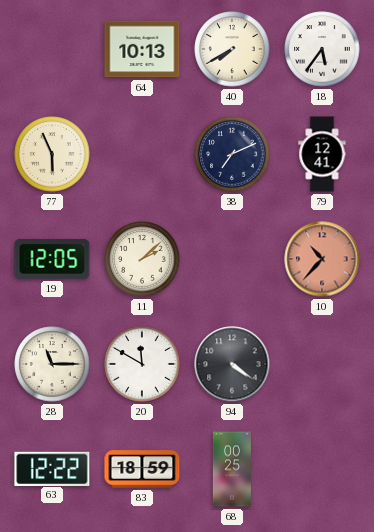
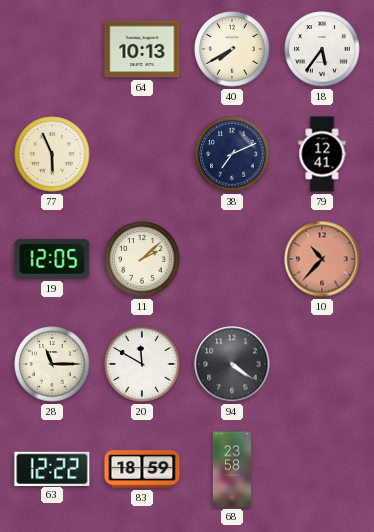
68: 00:25 -> 23:58 (232, 469)
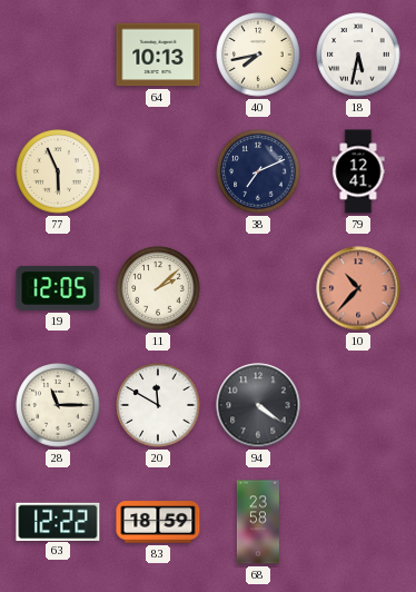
40: 7:40 -> 7:43 (258, 55)
18: 5:36 -> 5:32 (358, 55)
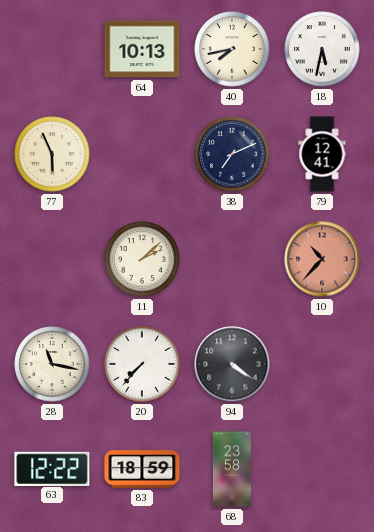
19: 12:05 -> none (58, 288)
28: 11:15 -> 11:17 (52, 364)
20: 11:50 -> 7:37 (142, 364)
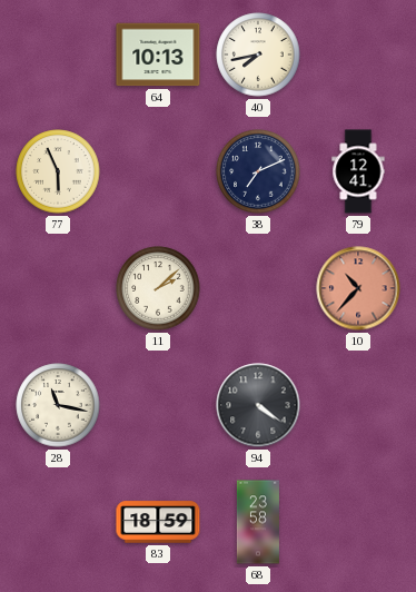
18: 5:32 -> none (322, 49)
20: 7:37 -> none (142, 364)
63: 12:22 -> none (52, 468)
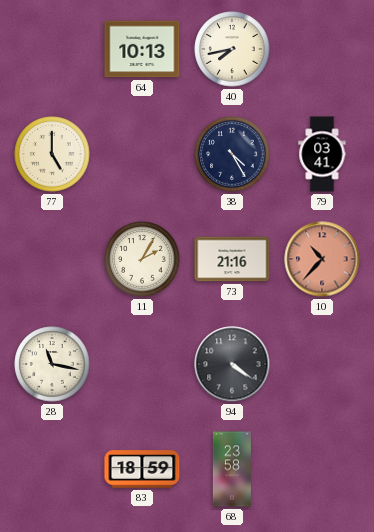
77: 5:56 -> 5:00 (52, 154)
38: 7:11 -> 4:25 (232, 154)
79: 12:41 -> 03:41 (322, 154)
11: 2:08 -> 2:05 (142, 259)
73: none -> 21:16 (232, 259)
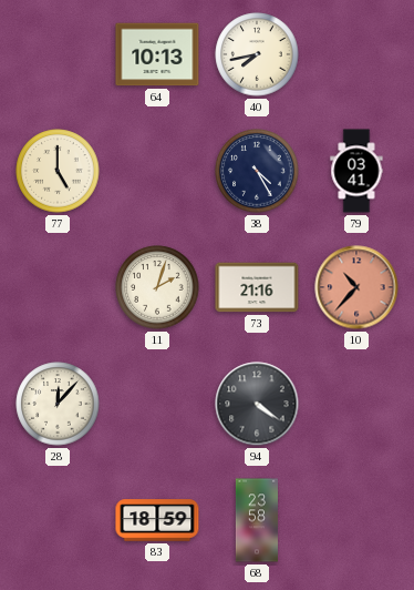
11: 2:05 -> 2:03 (157, 287)
28: 11:17 -> 12:07 (58, 404)
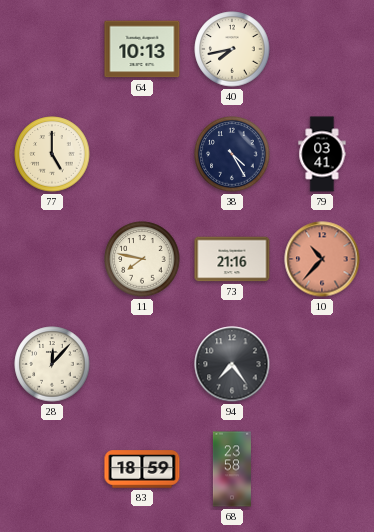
11: 2:03 -> 7:47 (142, 259)
94: 4:21 -> 7:24 (232, 364)
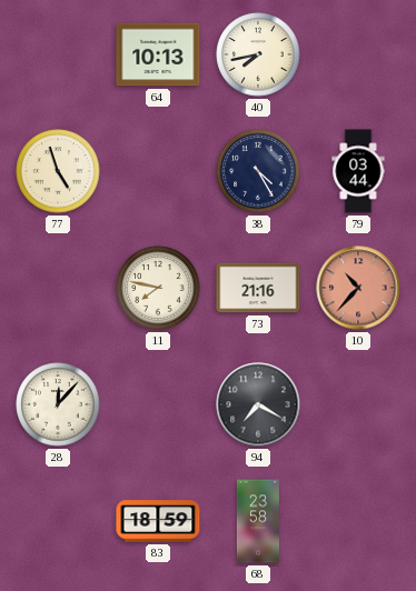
77: 5:00 -> 4:57 (58, 171)
79: 03:41 -> 03:44 (358, 171)
94: 7:24 -> 7:20 (258, 404)
